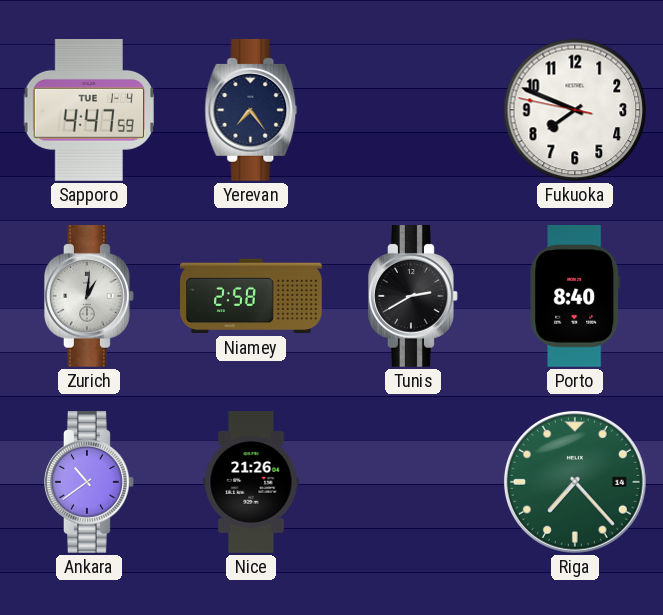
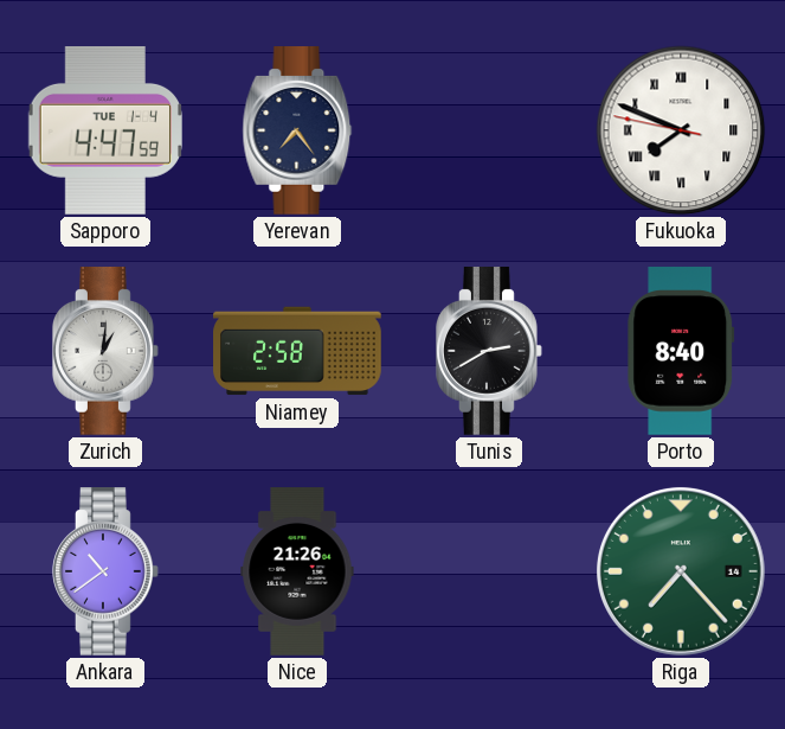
Fukuoka numerals: Arabic -> Roman (681, 130)
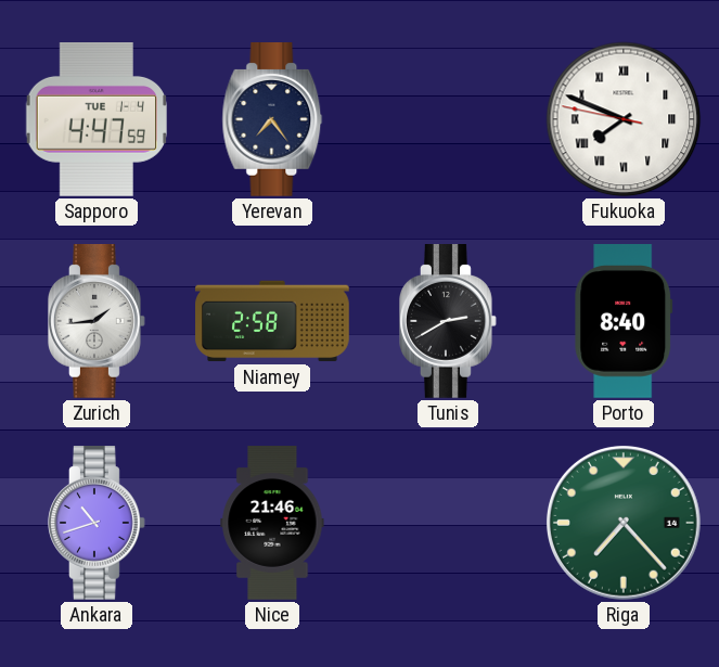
Zurich: 1:01 -> 1:44 (98, 322)
Ankara: 10:39 -> 10:42 (98, 524)
Nice: 21:26 -> 21:46 (272, 523)
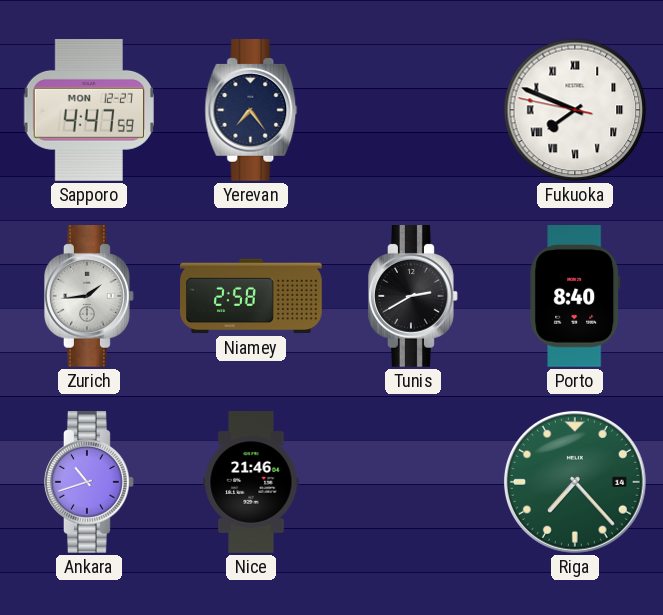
Sapporo date: TUE 1-4 -> MON 12-27 (89, 111)
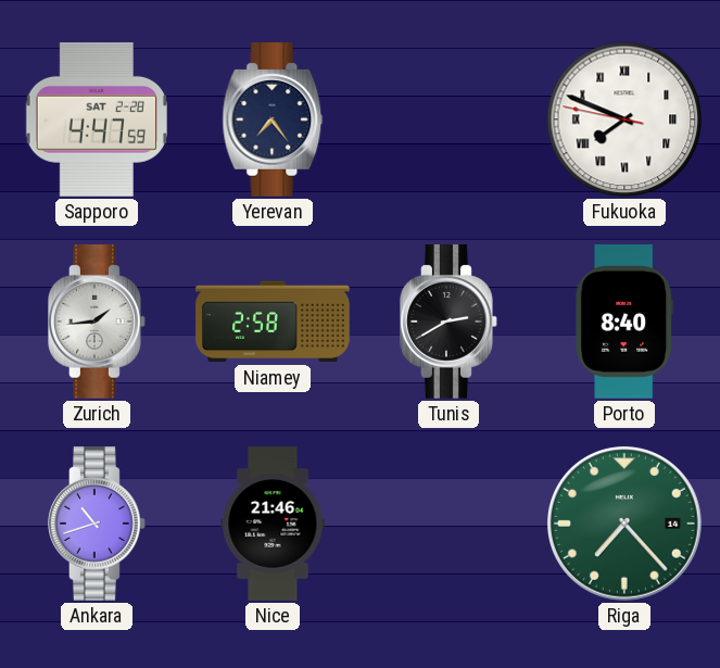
Sapporo date: MON 12-27 -> SAT 2-28 (97, 121)
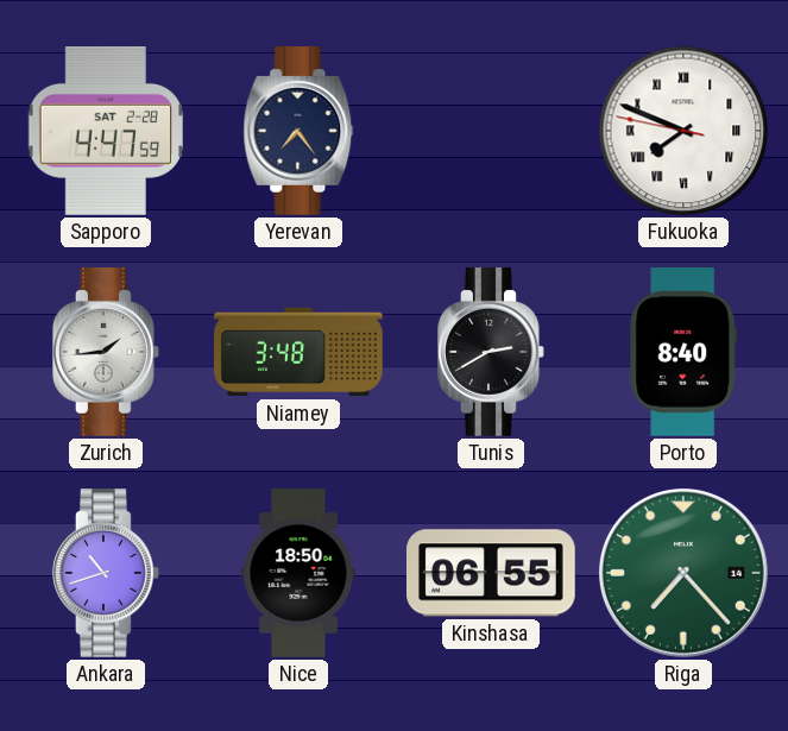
Niamey: 2:58 -> 3:48 (298, 352)
Nice: 21:46 -> 18:50 (298, 573)
Kinshasa: none -> 06:55 (492, 573)
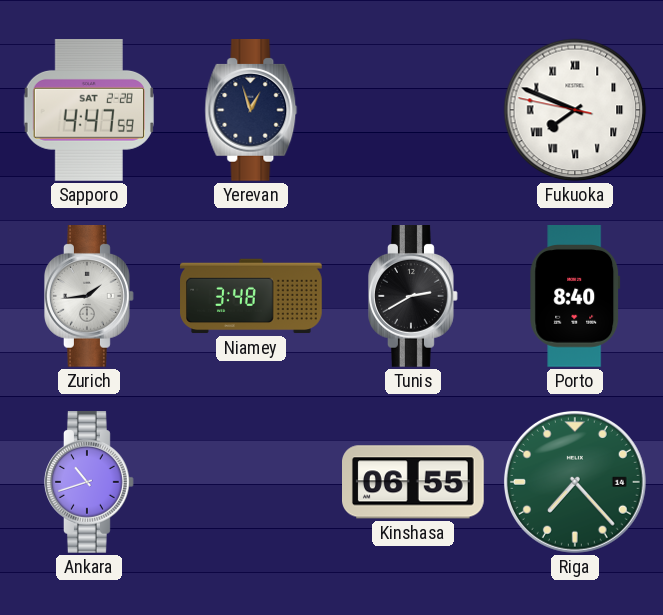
Yerevan: 7:24 -> 12:57 (251, 111)
Nice: 18:50 -> none (298, 573)
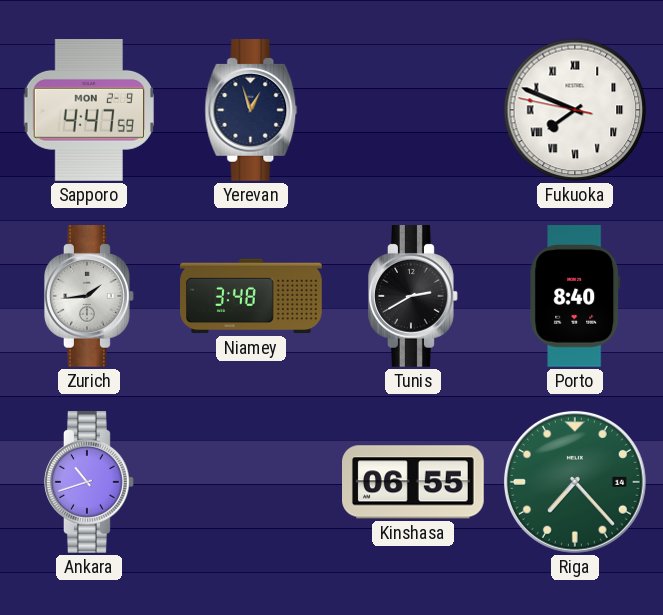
Sapporo date: SAT 2-28 -> MON 2-9 (89, 111)
